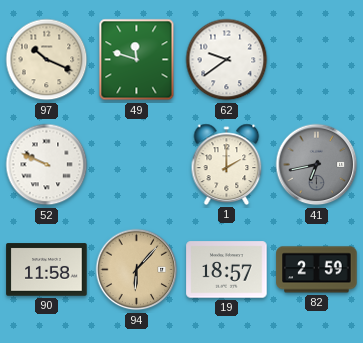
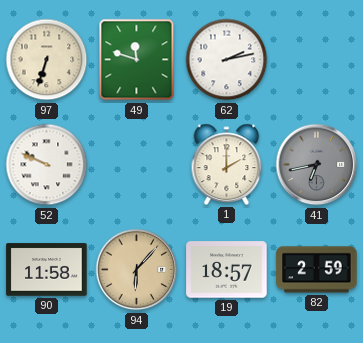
97: 10:19 -> 6:33 (47, 60)
62: 9:39 -> 2:13 (227, 60)
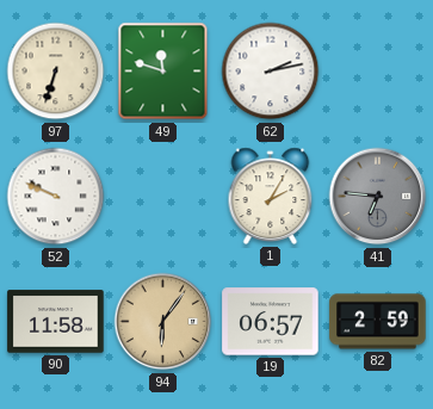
1: 2:00 -> 2:05 (271, 196)
41: 6:43 -> 6:46 (378, 197)
94: 6:07 -> 6:06 (163, 322)
19: 18:57 -> 06:57 (271, 322)
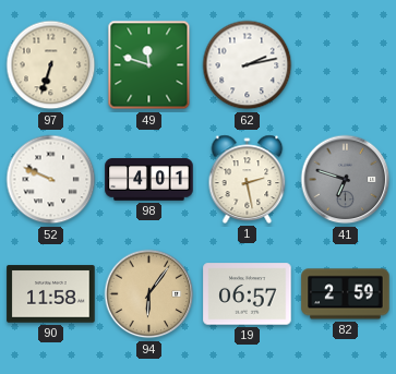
98: none -> 4:01 (149, 180)
1: 2:05 -> 2:28 (248, 179)
41: 6:46 -> 6:48 (346, 180)
